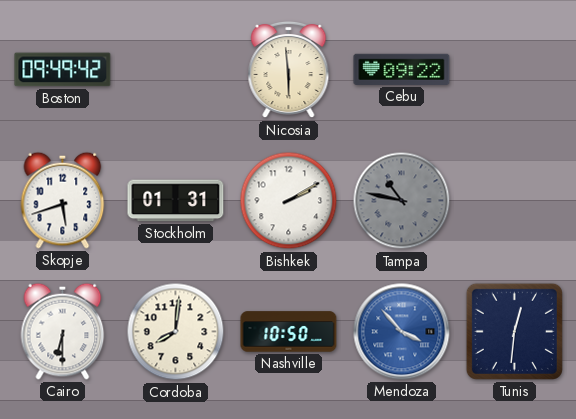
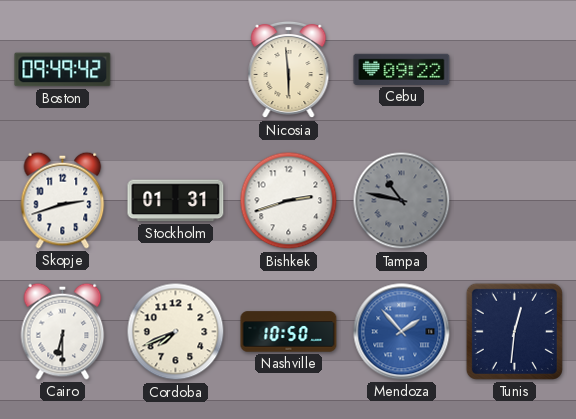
Skopje: 5:42 -> 2:42 (63, 200)
Bishkek: 2:10 -> 2:42 (289, 201)
Cordoba: 8:01 -> 7:41 (176, 332)
Mendoza: 3:53 -> 1:53 (402, 332)
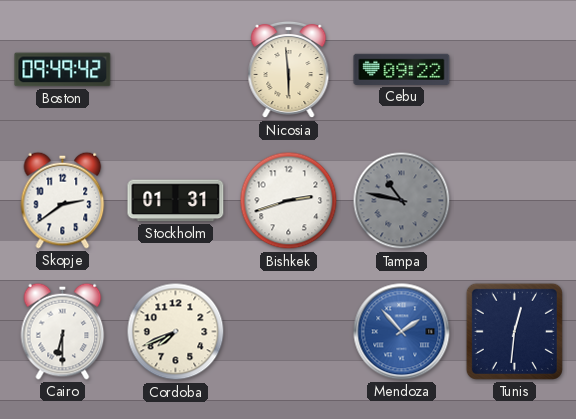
Skopje: 2:42 -> 2:39 (63, 200)
Nashville: 10:50 -> none (289, 332)
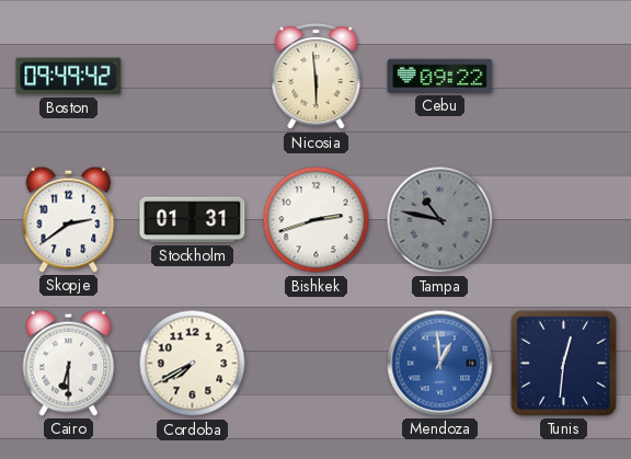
Cordoba: 7:41 -> 7:40 (193, 364)
Mendoza: 1:53 -> 12:59 (440, 364)
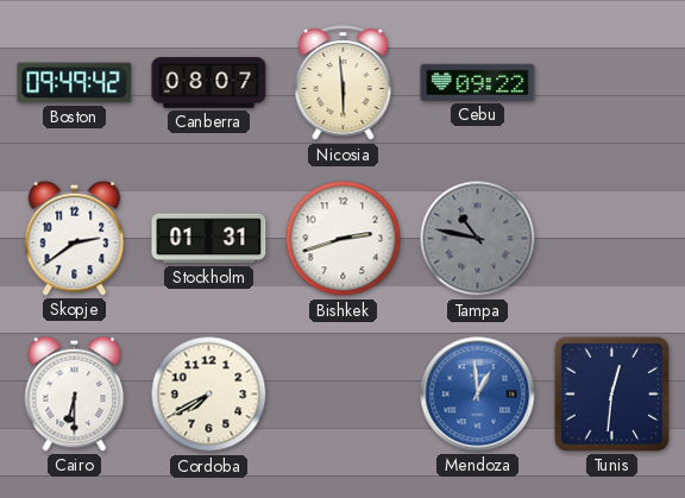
Canberra: none -> 08:07 (209, 83)
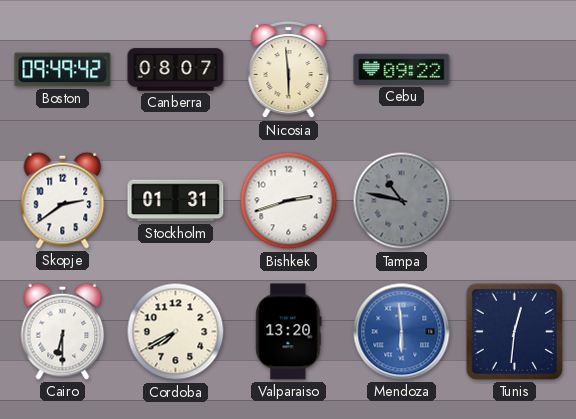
Valparaiso: none -> 13:20 (289, 332)
Mendoza: 12:59 -> 5:59 (402, 332)
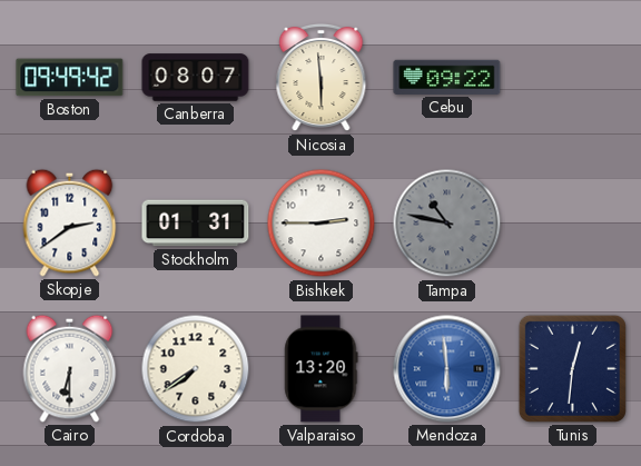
Bishkek: 2:42 -> 2:45 (322, 224)
Cordoba: 7:40 -> 7:39 (196, 369)
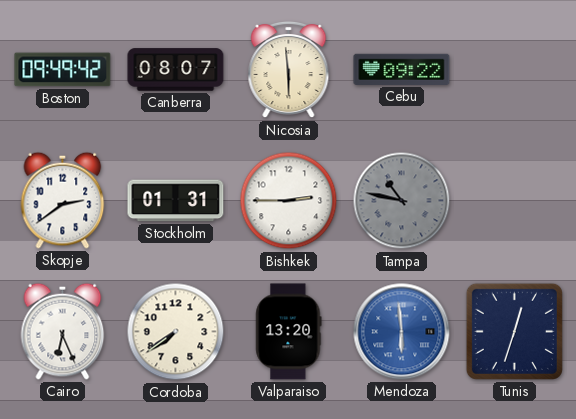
Cairo: 6:30 -> 6:26 (63, 331)
Tunis: 12:31 -> 12:33 (514, 331)
